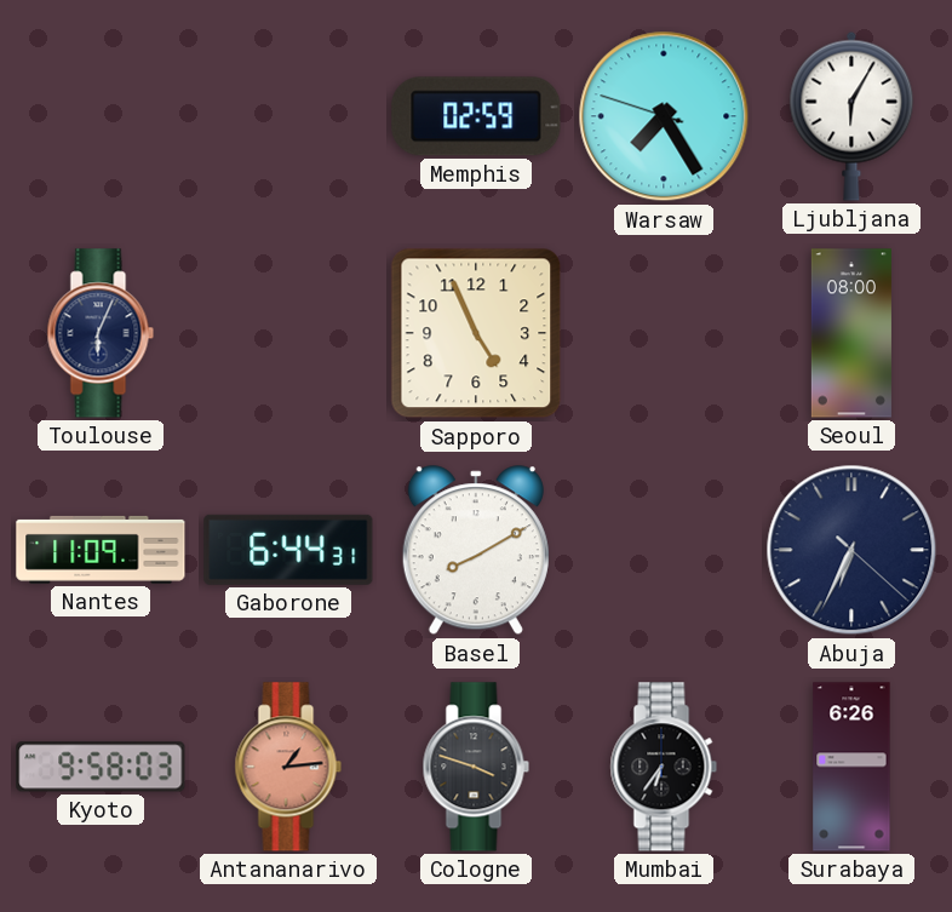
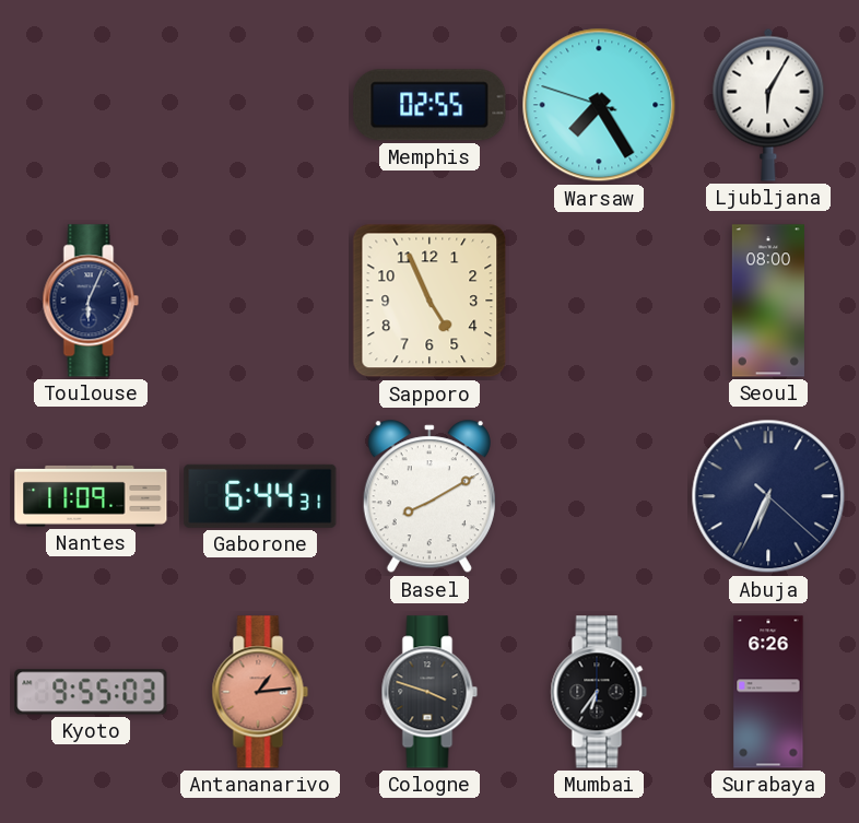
Memphis: 02:59 -> 02:55 (429, 105)
Kyoto: 9:58 -> 9:55 (91, 692)
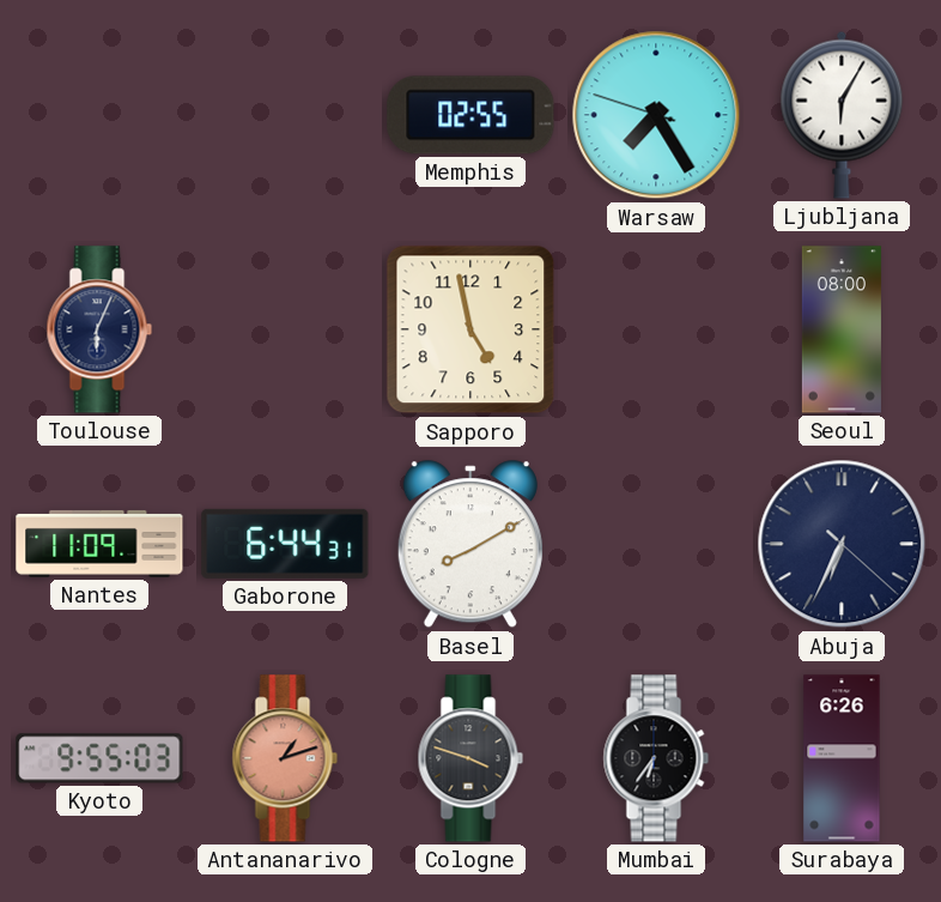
Sapporo: 4:56 -> 4:58 (470, 329)
Antananarivo: 1:14 -> 1:12 (285, 758)
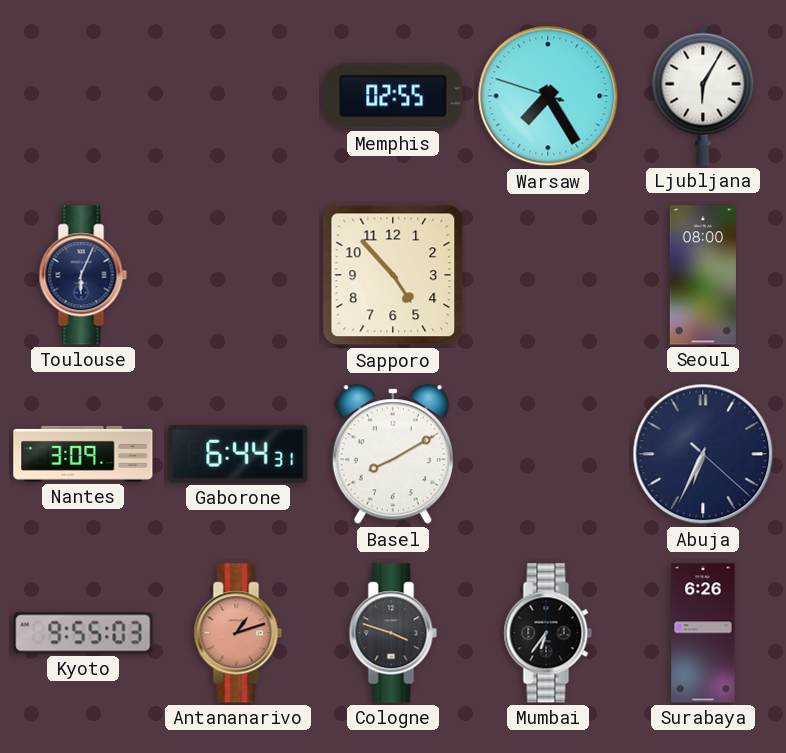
Sapporo: 4:58 -> 4:53 (393, 275)
Nantes: 11:09 -> 3:09 (83, 454)
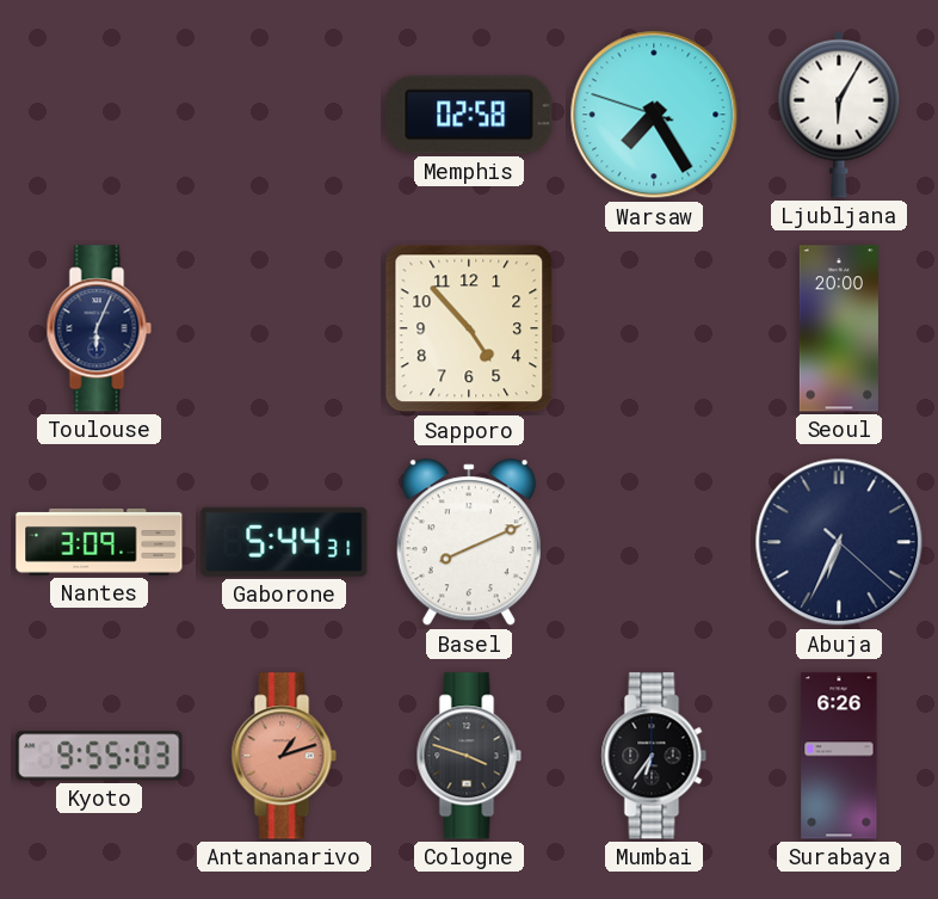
Memphis: 02:55 -> 02:58 (469, 115)
Seoul: 08:00 -> 20:00 (839, 328)
Gaborone: 6:44 -> 5:44 (284, 542)
Basel: 8:10 -> 8:11 (469, 543)
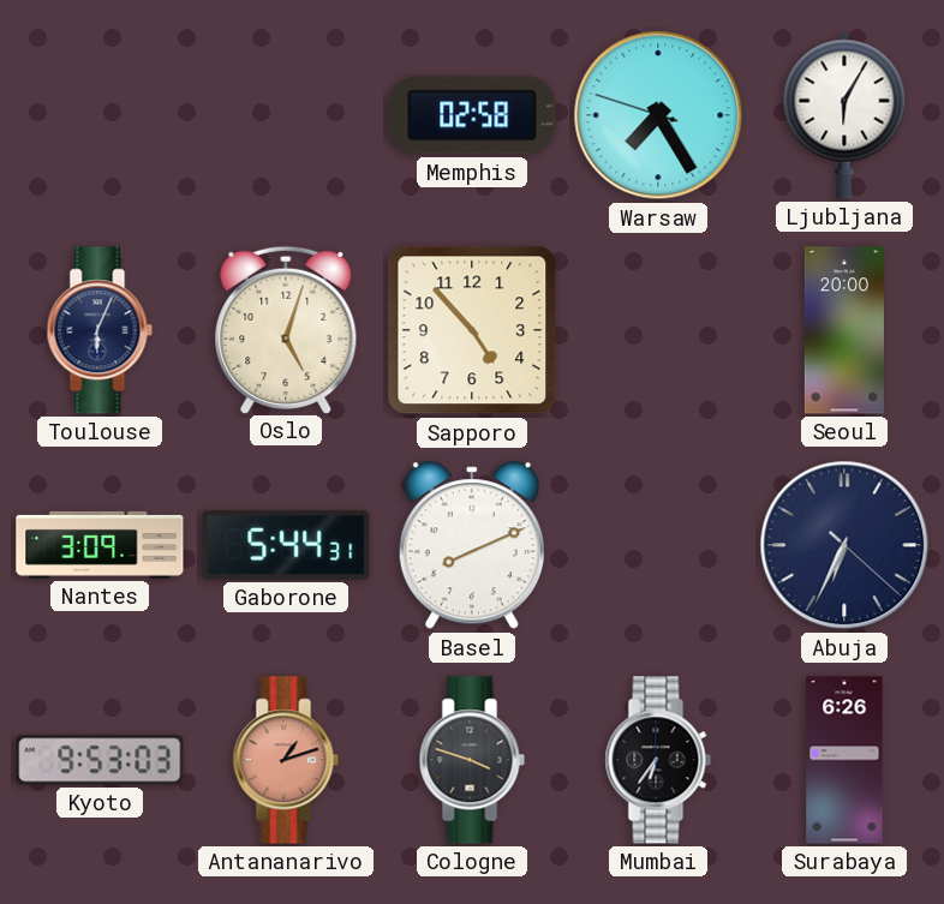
Oslo: none -> 5:03 (286, 329)
Kyoto: 9:55 -> 9:53 (100, 760)
